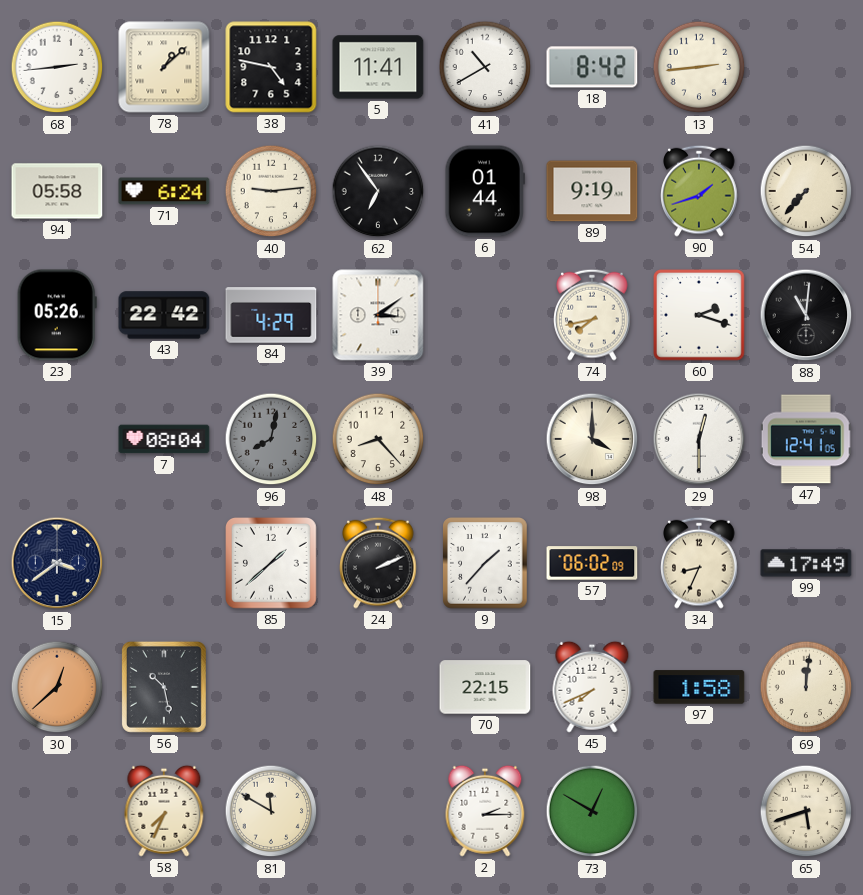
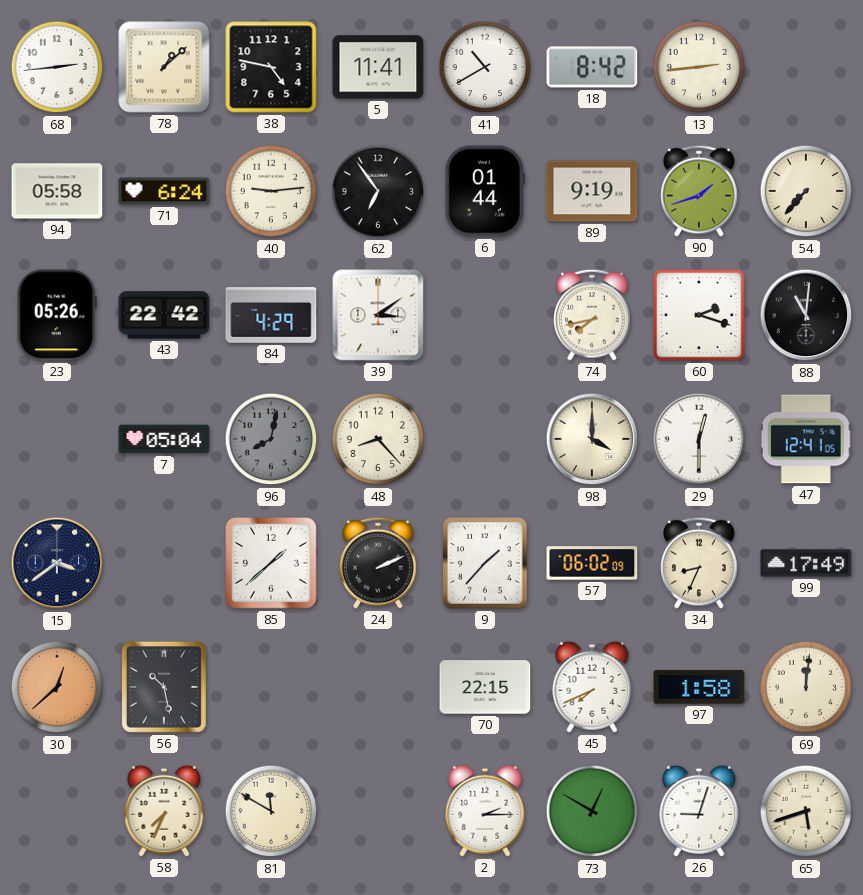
7: 08:04 -> 05:04 (164, 439)
26: none -> 9:03 (699, 811)
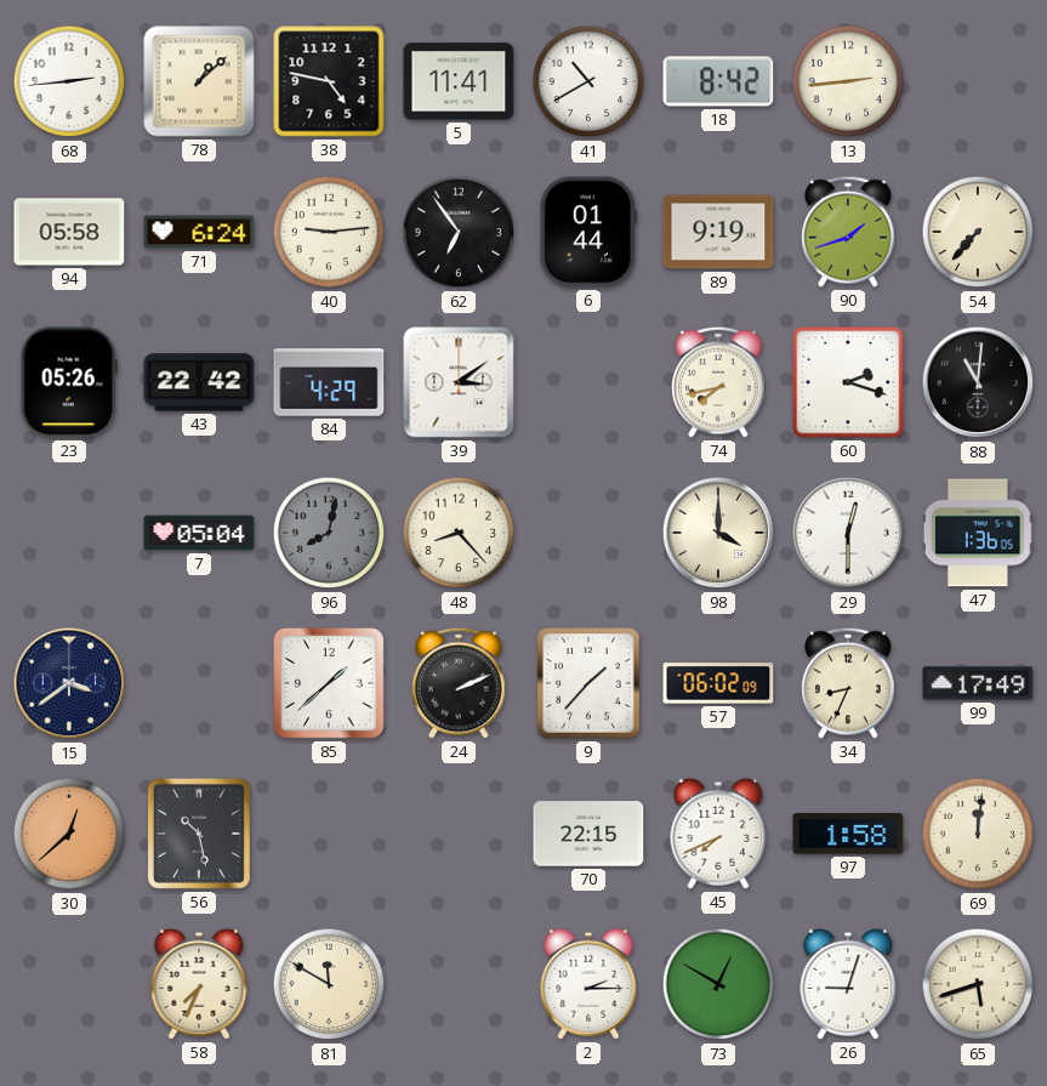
47: 12:41 -> 1:36 (978, 533)
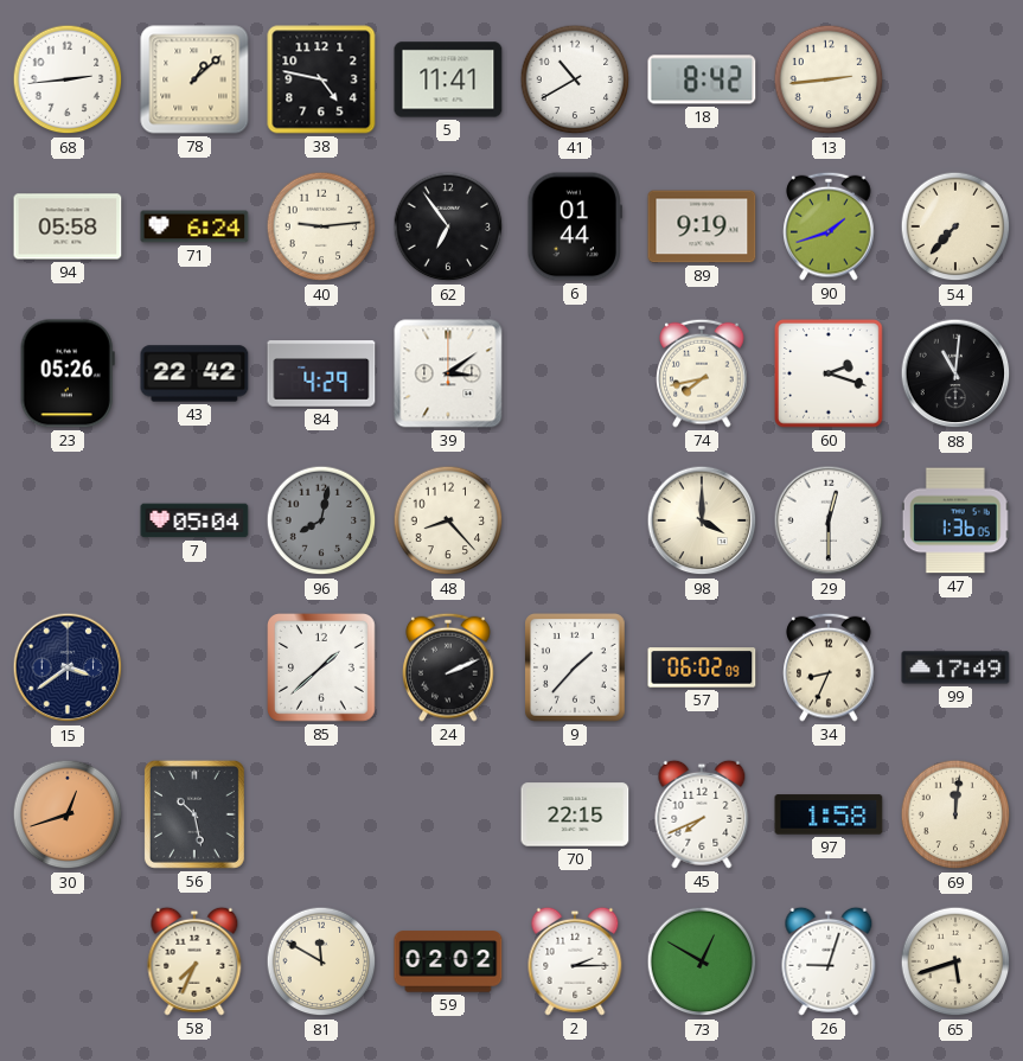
30: 12:38 -> 12:42 (68, 814)
59: none -> 02:02 (448, 961)
